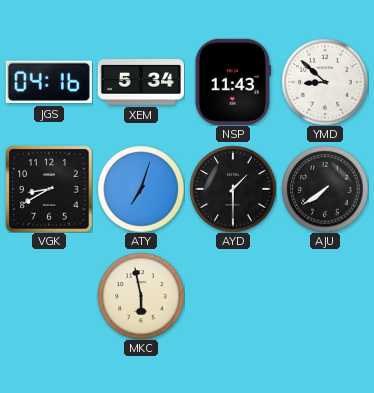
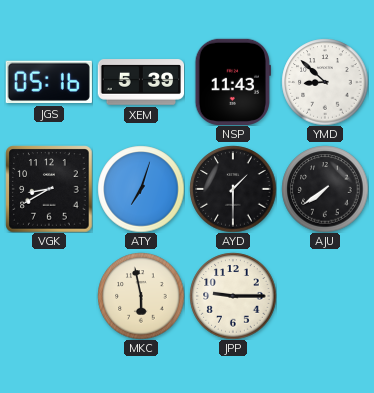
JGS: 04:16 -> 05:16 (49, 82)
XEM: 5:34 -> 5:39 (141, 82)
JPP: none -> 9:15 (233, 296)
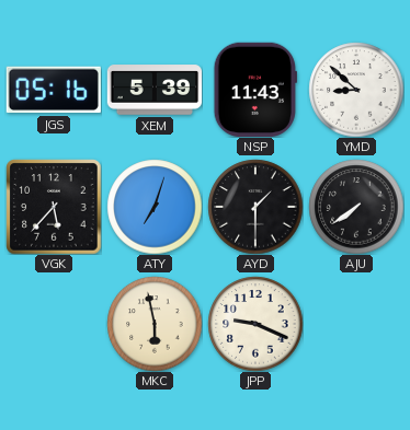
VGK: 8:40 -> 5:37 (54, 207)
JPP: 9:15 -> 9:19 (255, 324)
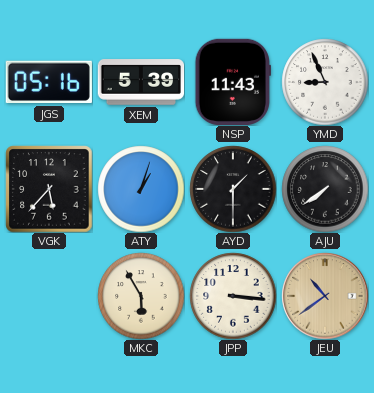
YMD: 8:52 -> 8:56 (325, 82)
ATY: 7:03 -> 1:03 (141, 189)
MKC: 5:58 -> 5:55 (141, 296)
JPP: 9:19 -> 3:16 (233, 296)
JEU: none -> 10:39 (325, 296)
